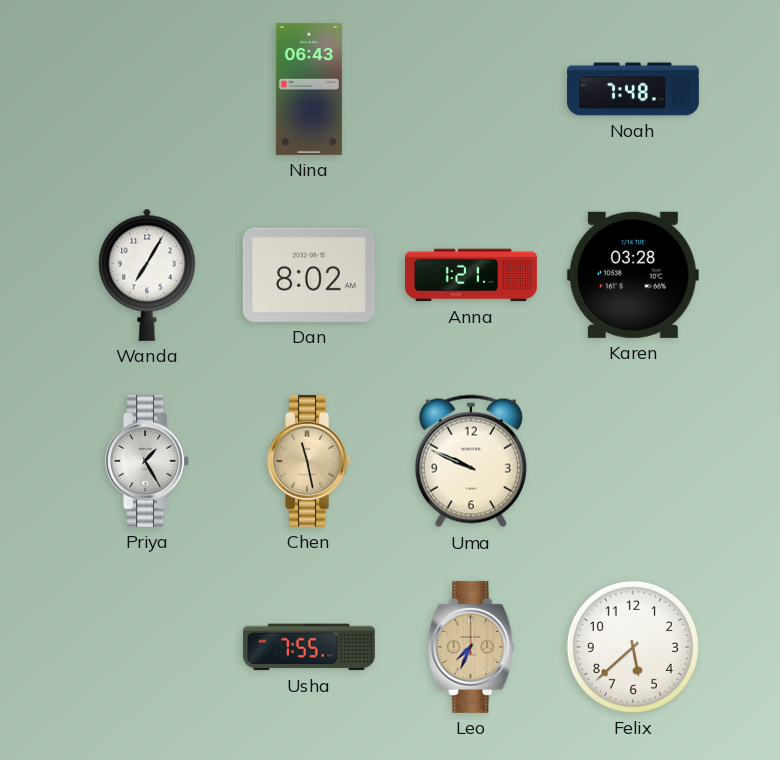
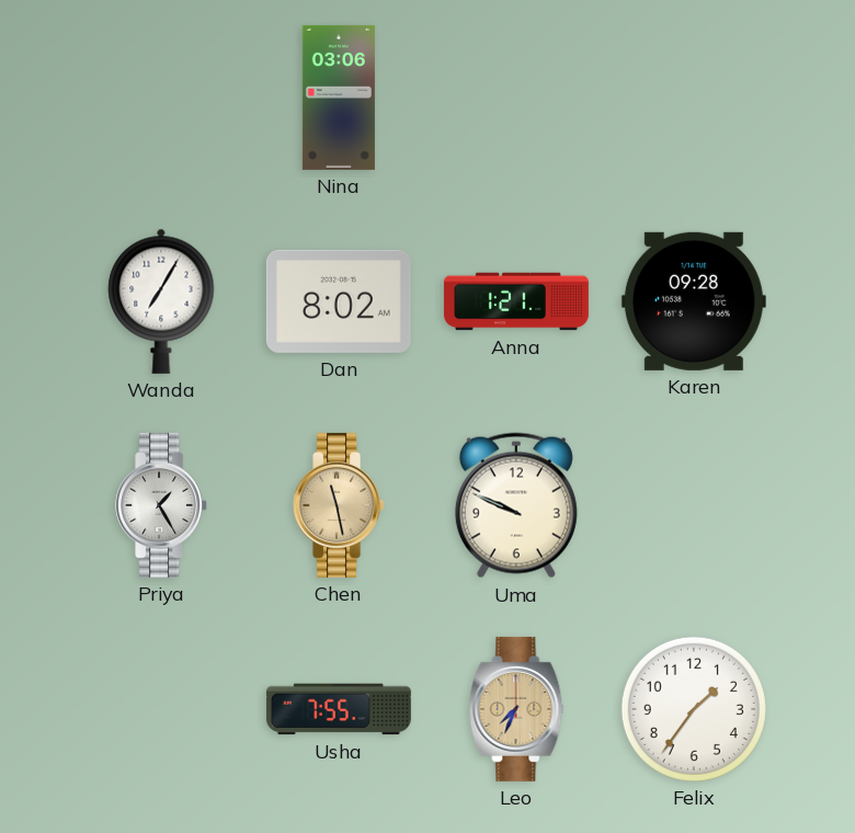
Nina: 06:43 -> 03:06 (339, 98)
Noah: 7:48 -> none (633, 89)
Karen: 03:28 -> 09:28 (694, 301)
Felix: 5:38 -> 1:36 (694, 709)
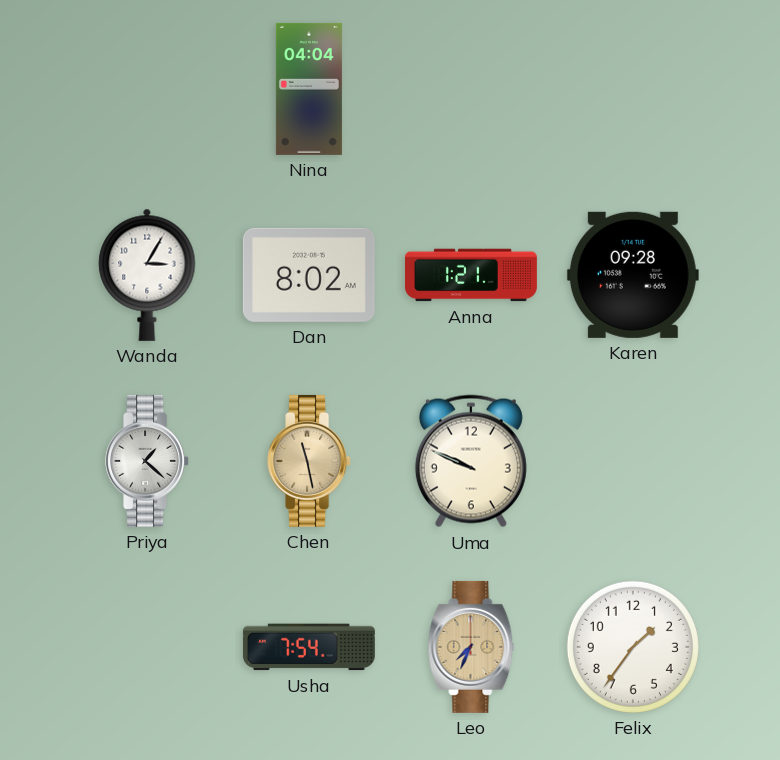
Nina: 03:06 -> 04:04 (309, 89)
Wanda: 7:05 -> 3:05 (147, 275)
Priya: 1:25 -> 1:22 (148, 461)
Usha: 7:55 -> 7:54 (309, 647)
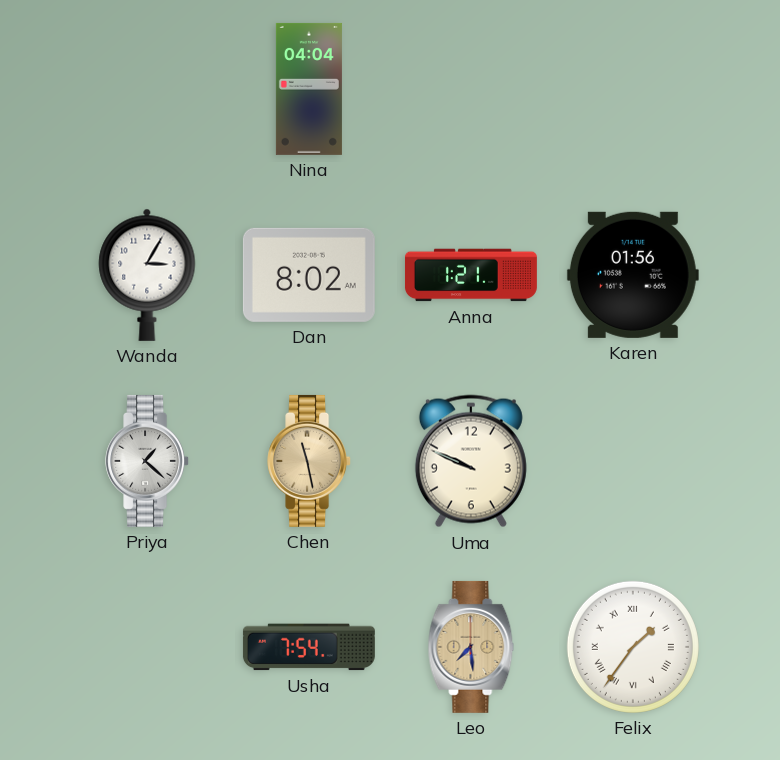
Karen: 09:28 -> 01:56 (633, 275)
Leo: 7:34 -> 7:29 (471, 647)
Felix numerals: Arabic -> Roman (633, 647)
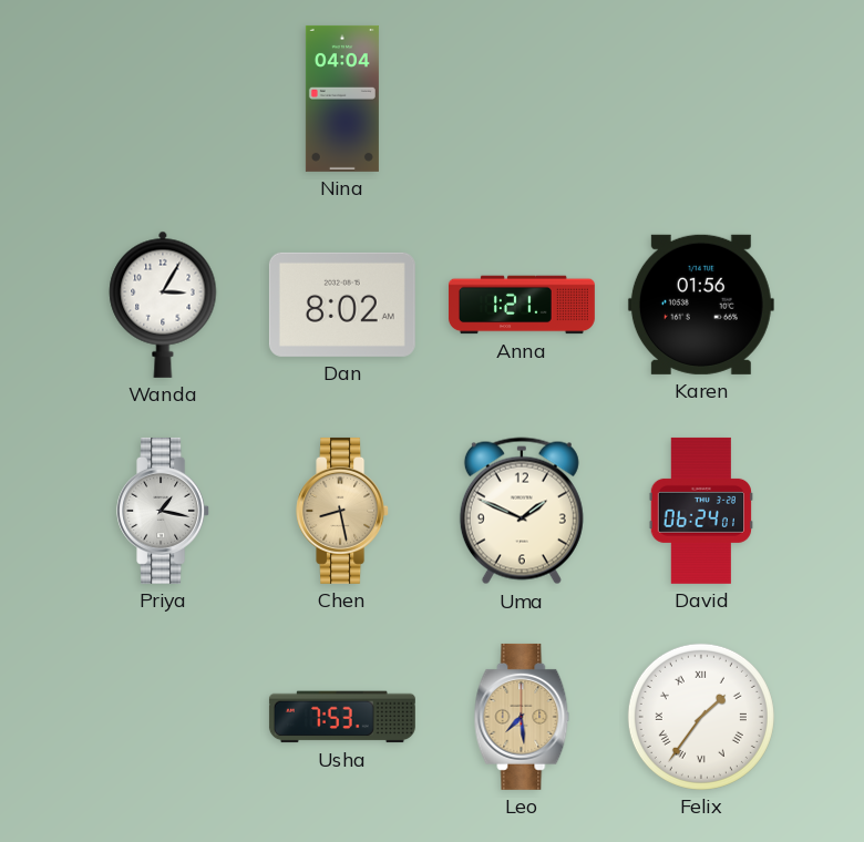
Priya: 1:22 -> 1:17 (164, 511)
Chen: 11:28 -> 8:28 (343, 511)
Uma: 9:49 -> 1:49 (522, 511)
David: none -> 06:24 (701, 511)
Usha: 7:54 -> 7:53 (342, 717)
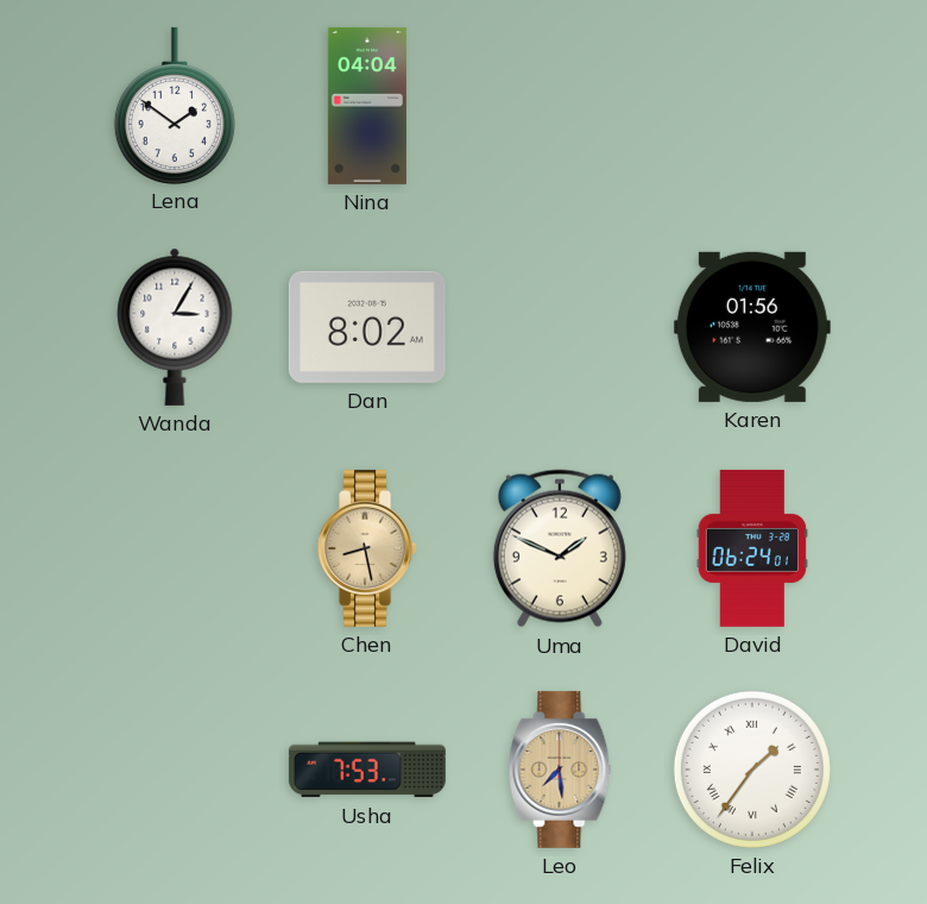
Lena: none -> 1:51 (175, 105)
Anna: 1:21 -> none (522, 305)
Priya: 1:17 -> none (164, 511)
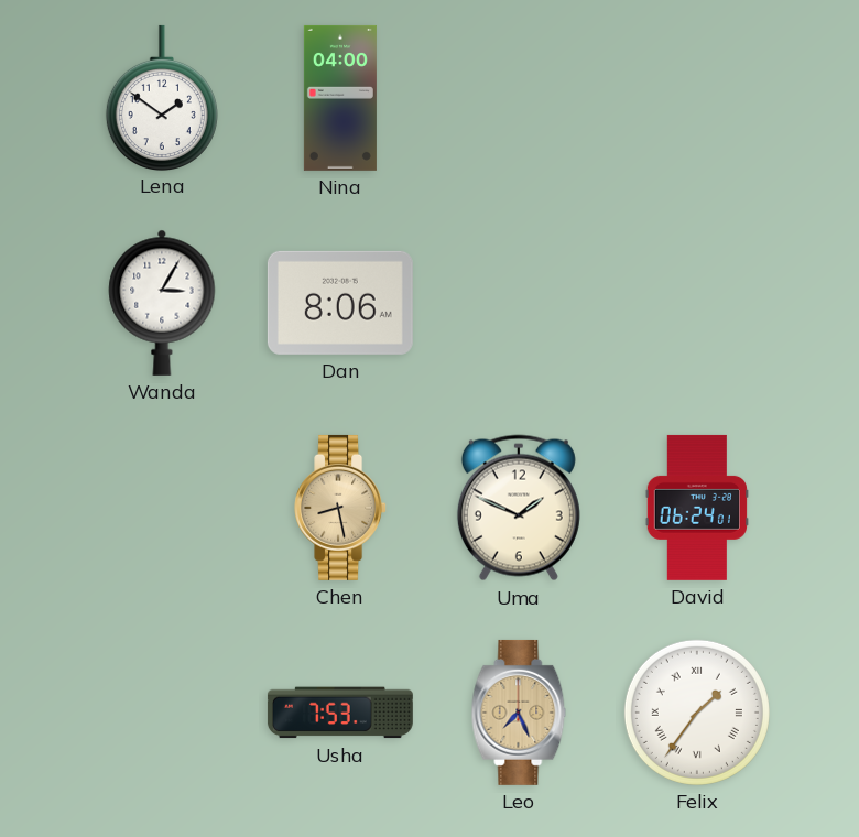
Nina: 04:04 -> 04:00 (340, 98)
Dan: 8:02 -> 8:06 (340, 303)
Karen: 01:56 -> none (752, 327)
Leo: 7:29 -> 7:26 (519, 713)
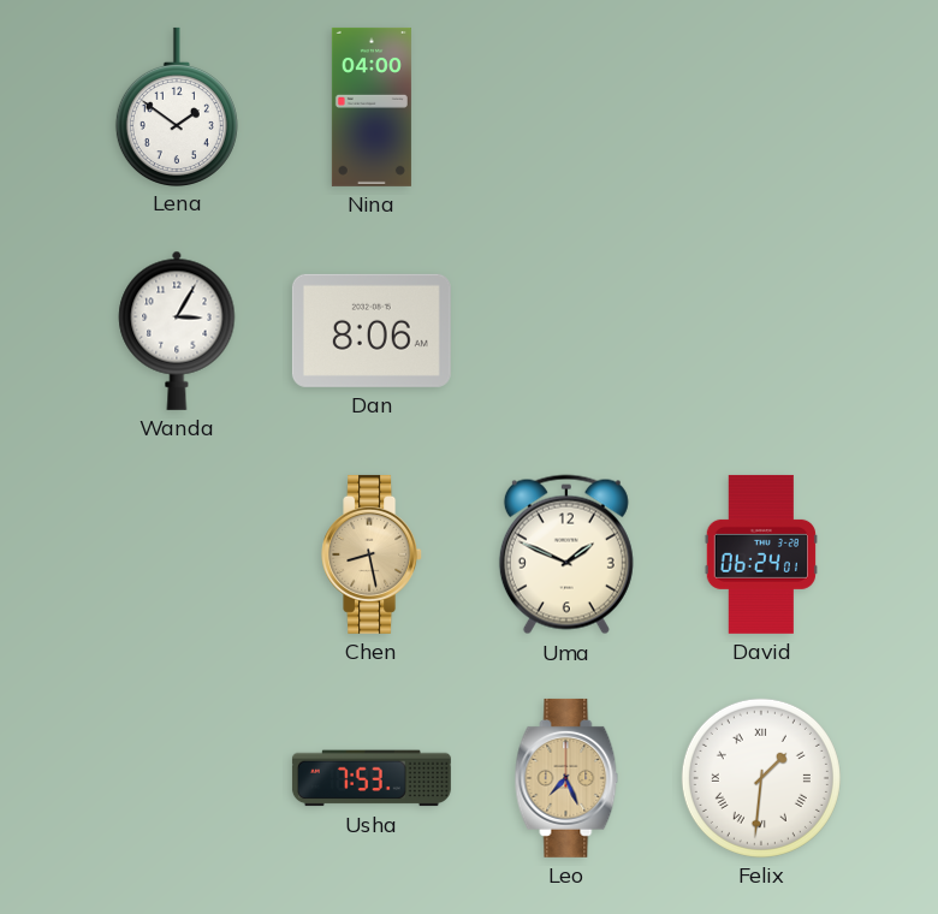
Felix: 1:36 -> 1:31 (761, 778)
